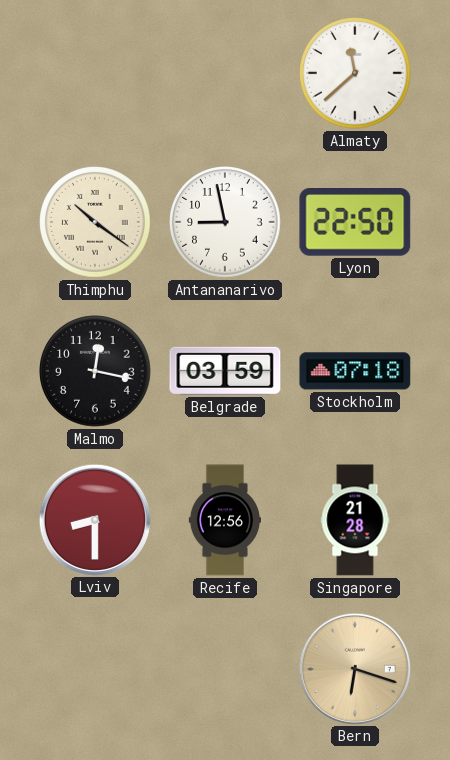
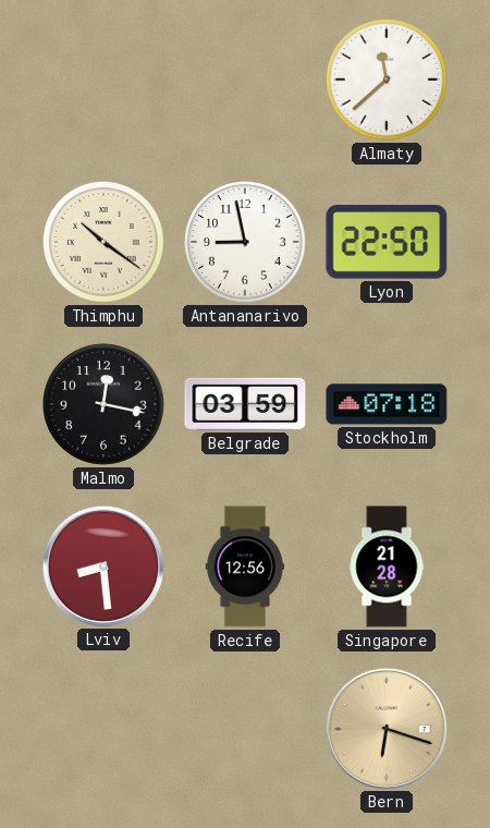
Lviv: 8:30 -> 8:29 (102, 565)
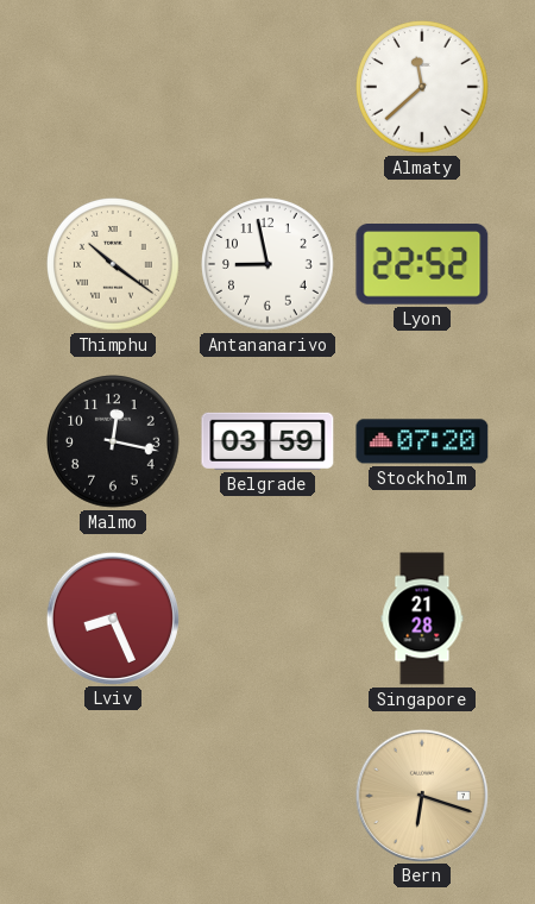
Lyon: 22:50 -> 22:52 (422, 265)
Stockholm: 07:18 -> 07:20 (422, 441)
Lviv: 8:29 -> 8:26 (112, 617)
Recife: 12:56 -> none (244, 567)
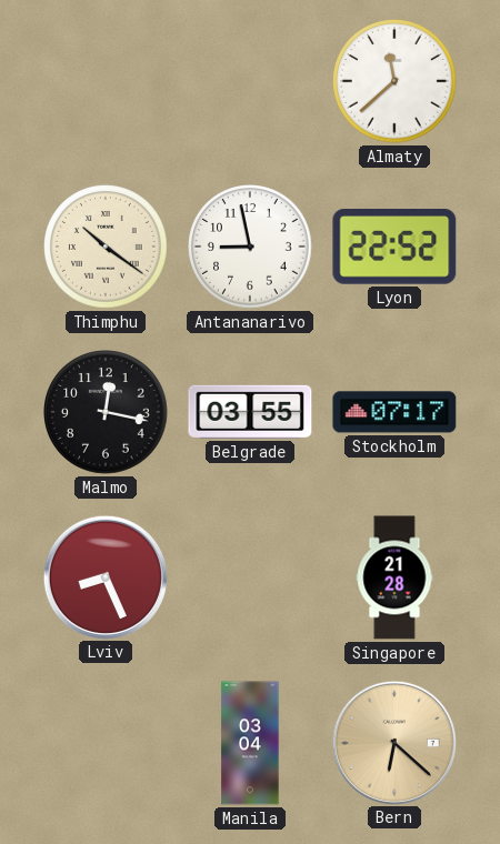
Belgrade: 03:59 -> 03:55 (250, 412)
Stockholm: 07:20 -> 07:17 (394, 412)
Manila: none -> 03:04 (250, 743)
Bern: 6:18 -> 6:22 (393, 742)
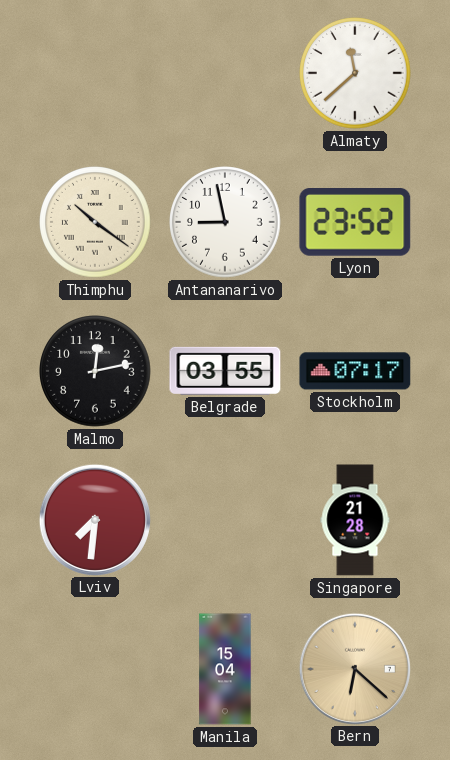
Lyon: 22:52 -> 23:52 (355, 223)
Malmo: 12:17 -> 12:13 (96, 372)
Lviv: 8:26 -> 7:31 (94, 519)
Manila: 03:04 -> 15:04 (225, 669)
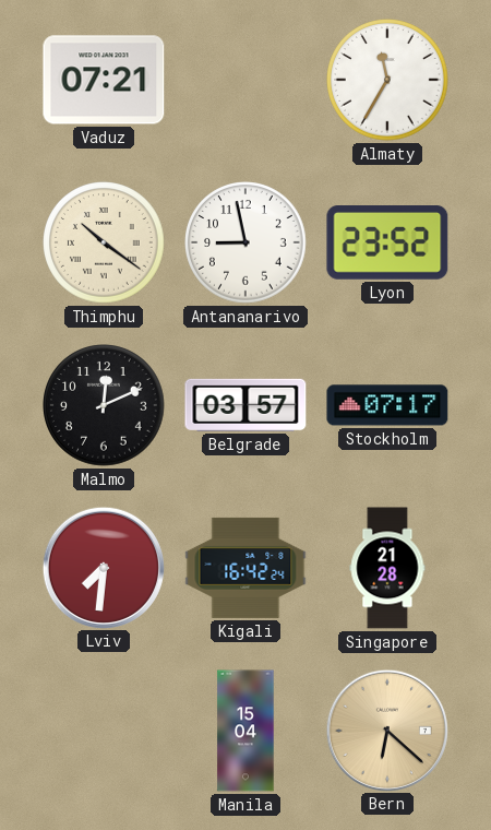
Vaduz: none -> 07:21 (104, 80)
Almaty: 11:38 -> 11:35 (388, 81)
Malmo: 12:13 -> 12:11 (105, 406)
Belgrade: 03:55 -> 03:57 (245, 405)
Kigali: none -> 16:42 (245, 568)
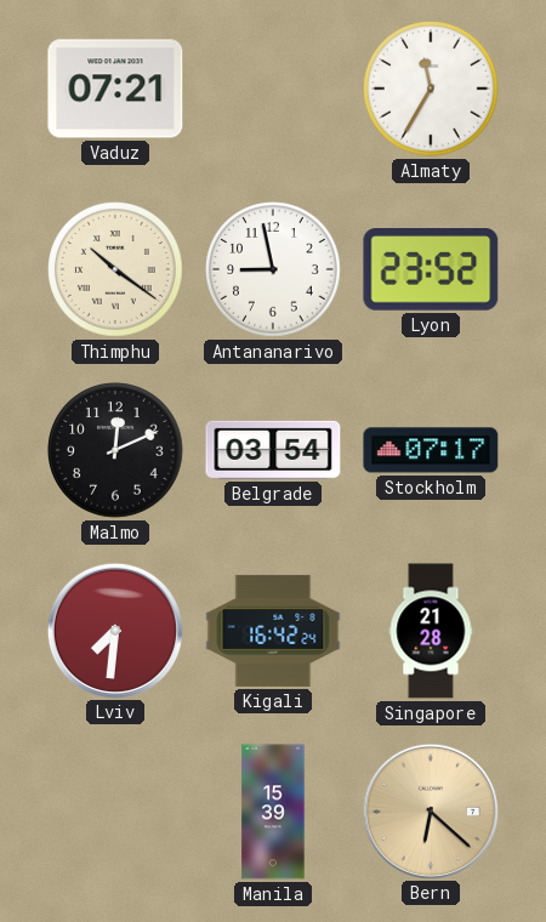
Belgrade: 03:57 -> 03:54 (273, 450)
Manila: 15:04 -> 15:39 (273, 812)
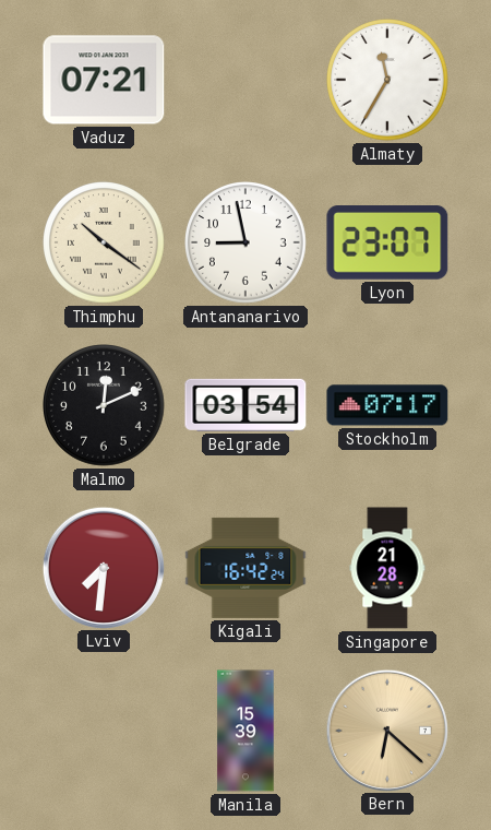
Lyon: 23:52 -> 23:07 (387, 244)
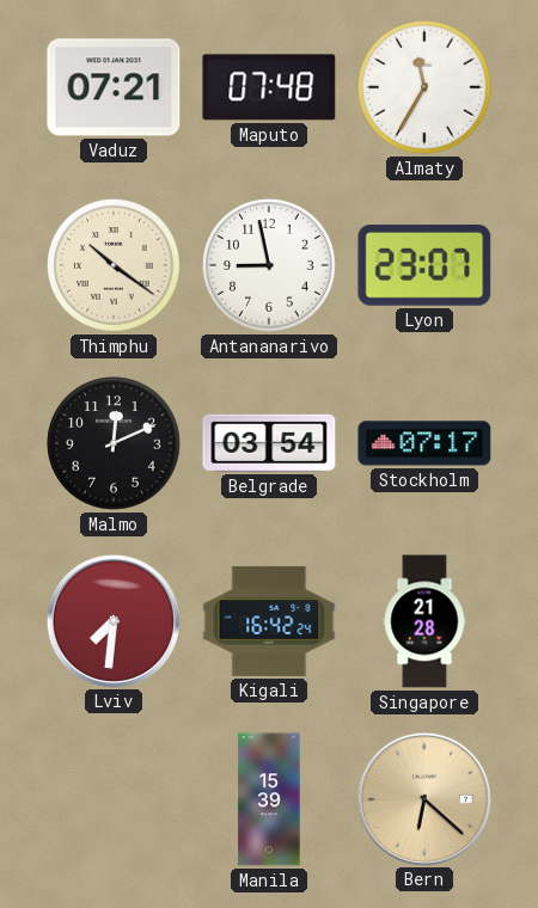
Maputo: none -> 07:48 (269, 87)
